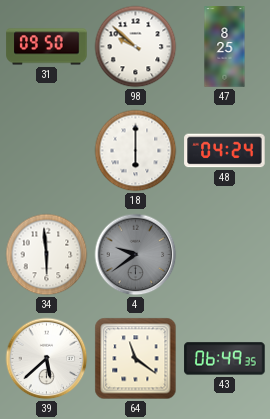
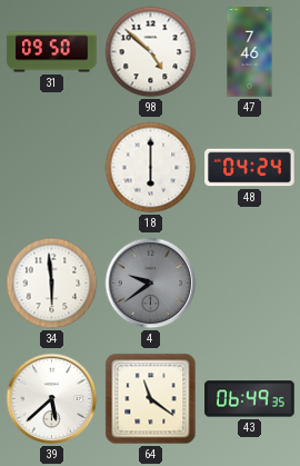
98: 9:52 -> 4:52 (151, 52)
47: 8:25 -> 7:46 (250, 52)
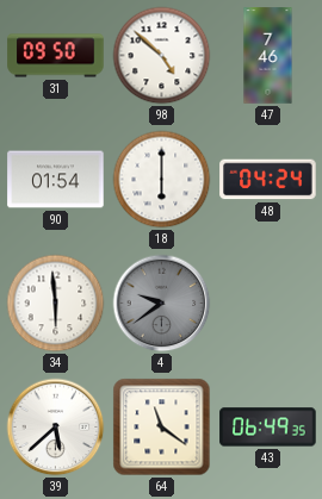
90: none -> 01:54 (56, 180)
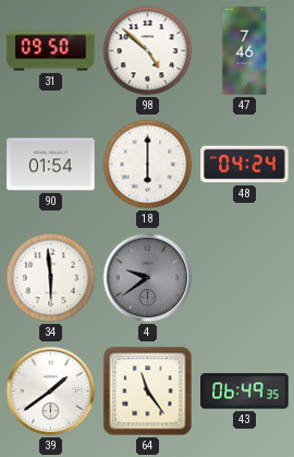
39: 5:38 -> 1:39 (51, 392)
64: 11:21 -> 11:24 (148, 392)
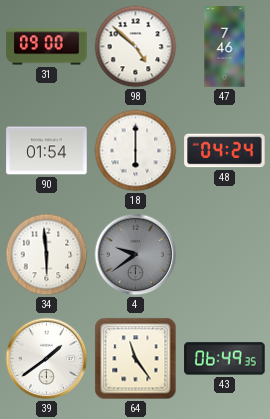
31: 09:50 -> 09:00 (47, 47)
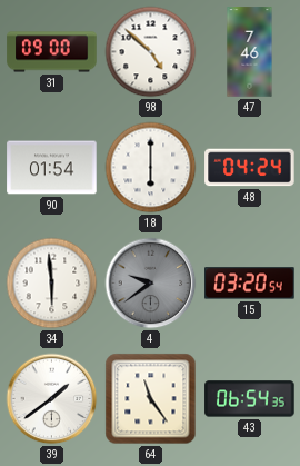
15: none -> 03:20 (250, 284)
43: 06:49 -> 06:54 (250, 399)
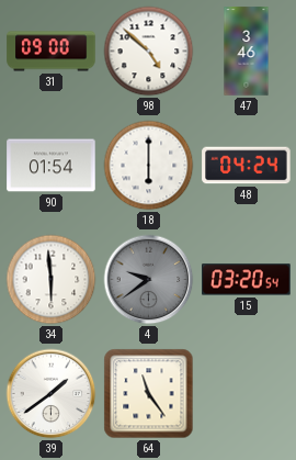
47: 7:46 -> 3:46 (247, 52)
43: 06:54 -> none (250, 399)
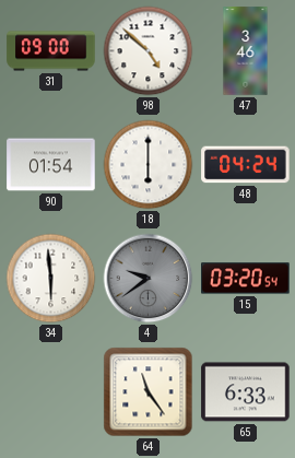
39: 1:39 -> none (52, 394)
65: none -> 6:33 (246, 392)
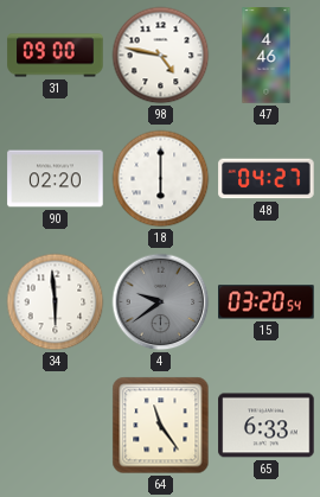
98: 4:52 -> 4:47 (161, 56)
47: 3:46 -> 4:46 (267, 56)
90: 01:54 -> 02:20 (56, 179)
48: 04:24 -> 04:27 (267, 179)
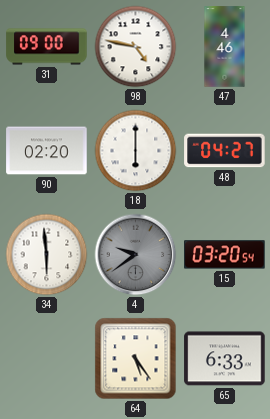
64: 11:24 -> 5:24 (136, 359)
